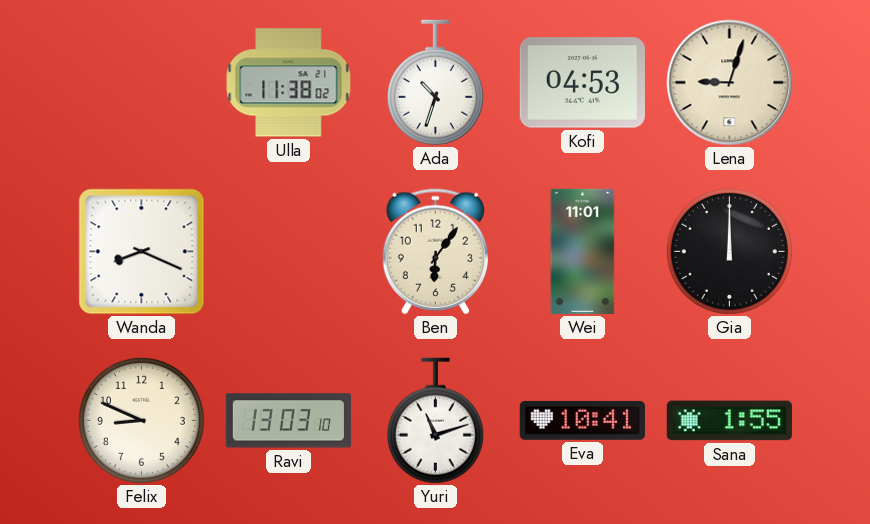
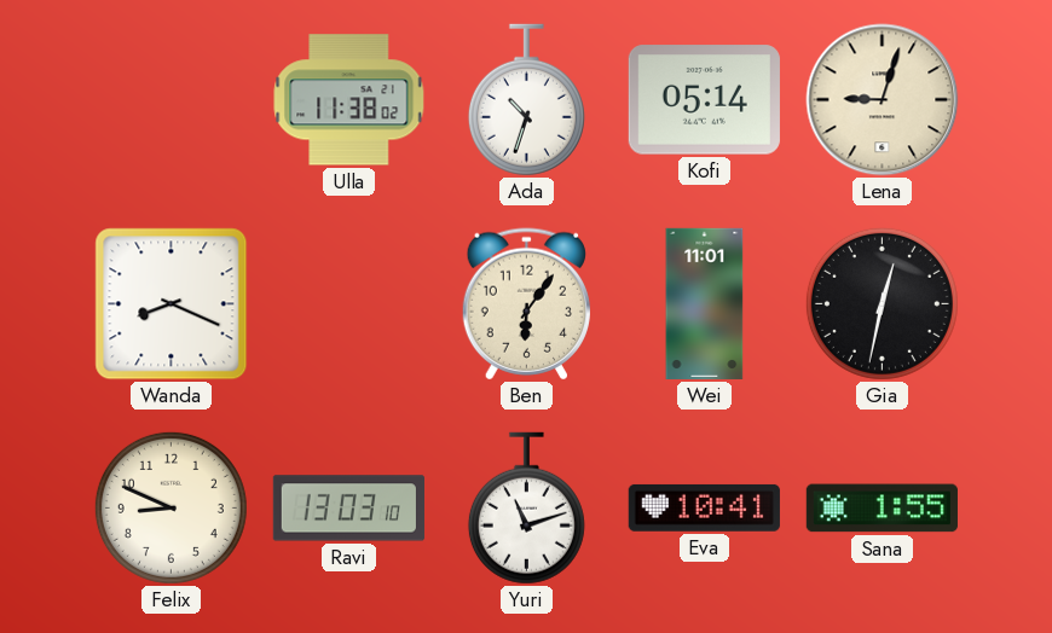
Kofi: 04:53 -> 05:14 (704, 100)
Gia: 12:00 -> 12:32 (882, 303)
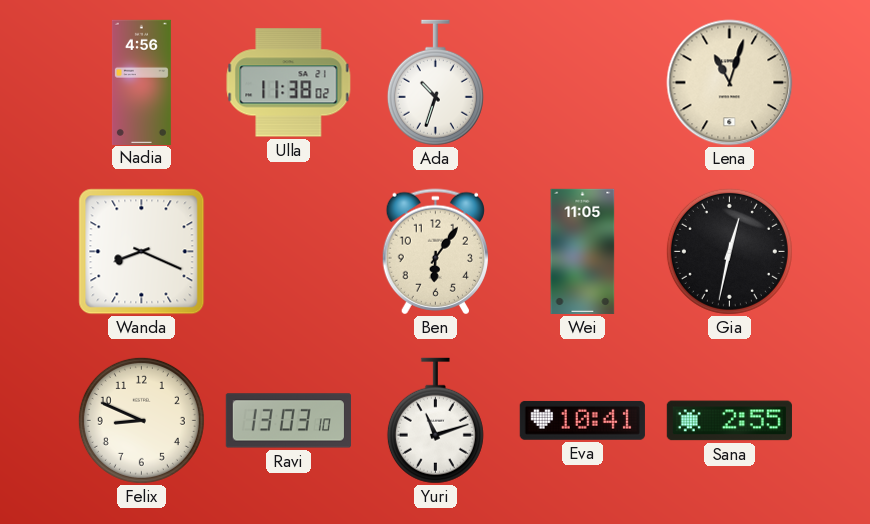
Nadia: none -> 4:56 (141, 82)
Kofi: 05:14 -> none (704, 100)
Lena: 9:03 -> 11:03 (730, 83)
Wei: 11:01 -> 11:05 (583, 251)
Sana: 1:55 -> 2:55 (729, 421)
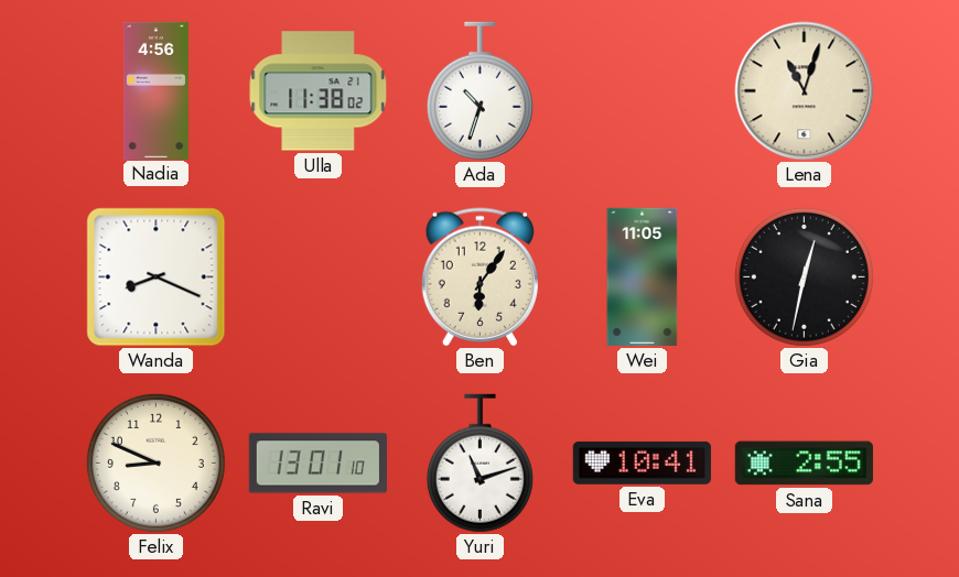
Ravi: 13:03 -> 13:01 (317, 464)
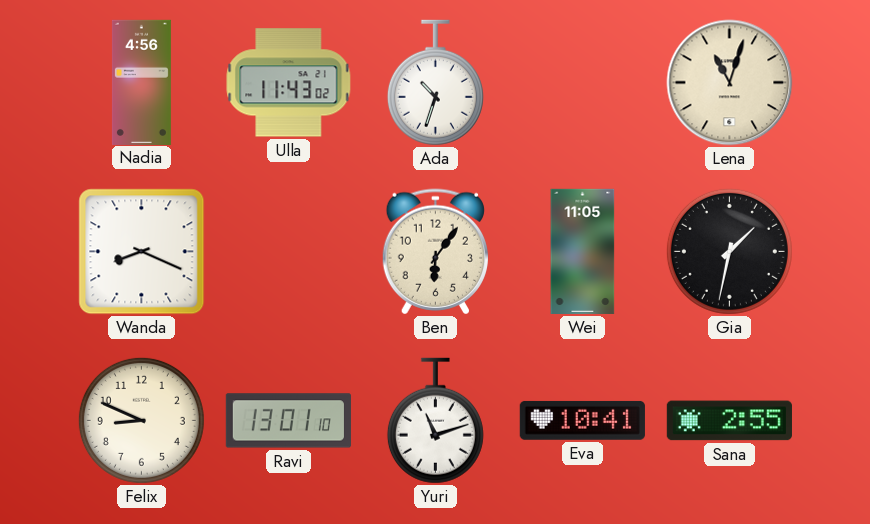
Ulla: 11:38 -> 11:43 (289, 83)
Gia: 12:32 -> 1:32 (729, 251)
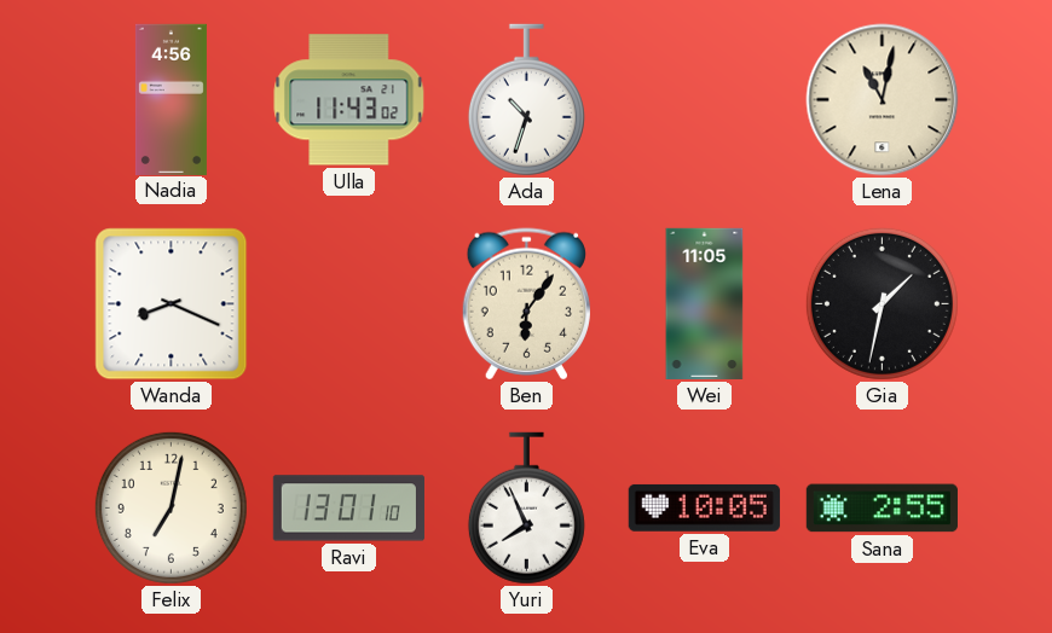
Lena: 11:03 -> 11:02 (883, 100)
Felix: 8:49 -> 7:02 (170, 507)
Yuri: 11:12 -> 7:56 (526, 509)
Eva: 10:41 -> 10:05 (704, 507)
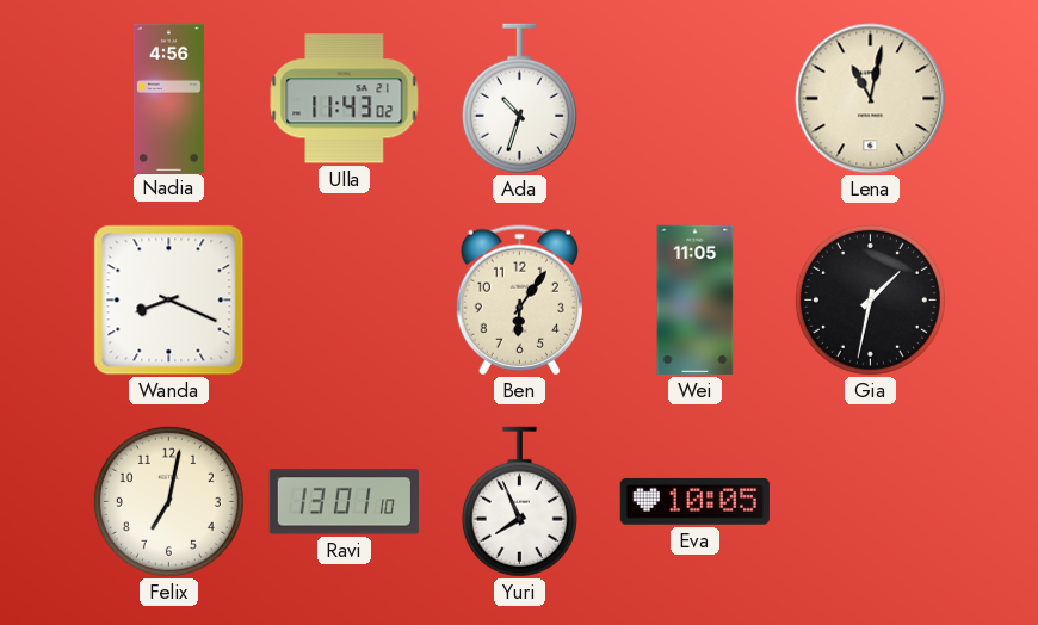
Sana: 2:55 -> none (882, 509)
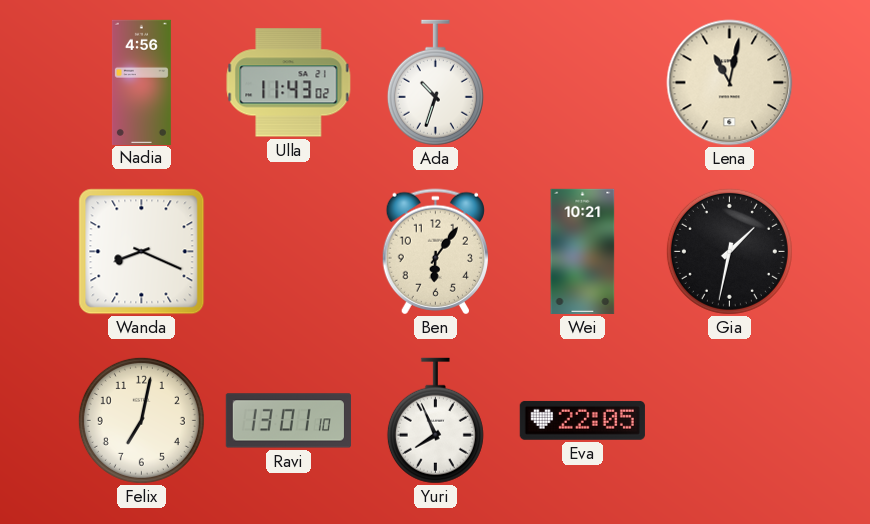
Wei: 11:05 -> 10:21 (583, 251)
Eva: 10:05 -> 22:05 (582, 420)
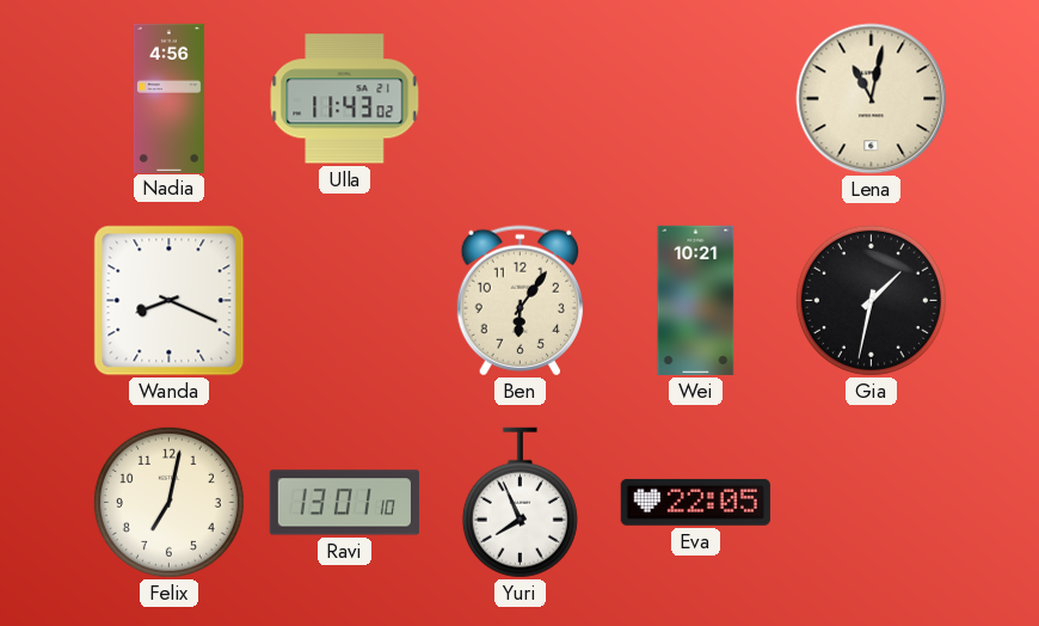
Ada: 10:33 -> none (435, 83)
